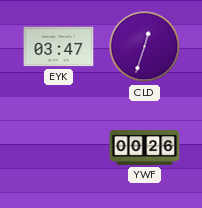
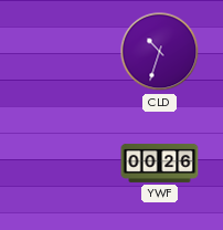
EYK: 03:47 -> none (59, 47)
CLD: 12:33 -> 10:33 (160, 52)
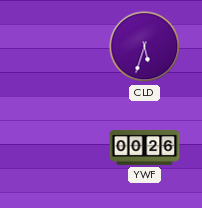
CLD: 10:33 -> 5:33 (145, 47)
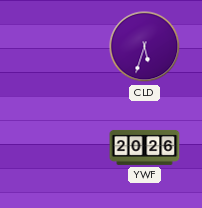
YWF: 00:26 -> 20:26 (145, 147)
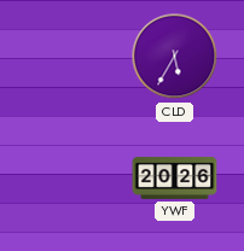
CLD: 5:33 -> 5:35 (175, 57)
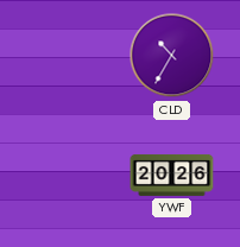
CLD: 5:35 -> 10:35 (172, 56)
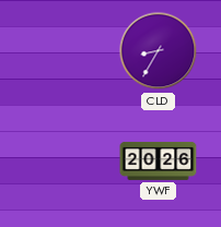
CLD: 10:35 -> 8:35 (159, 51)
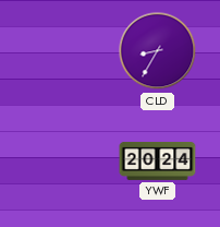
YWF: 20:26 -> 20:24 (158, 160)
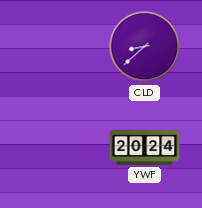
CLD: 8:35 -> 8:38 (145, 47)
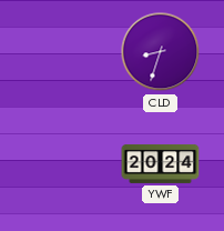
CLD: 8:38 -> 8:33 (161, 52)
